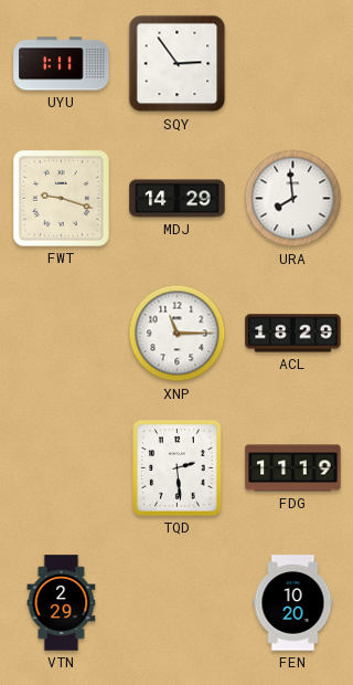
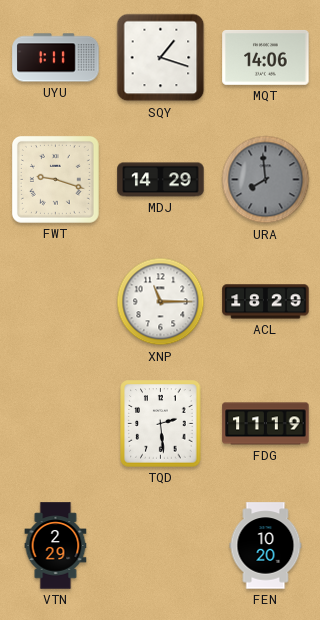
SQY: 2:54 -> 1:18 (161, 58)
MQT: none -> 14:06 (266, 57)
URA dial: white -> grey (266, 180)
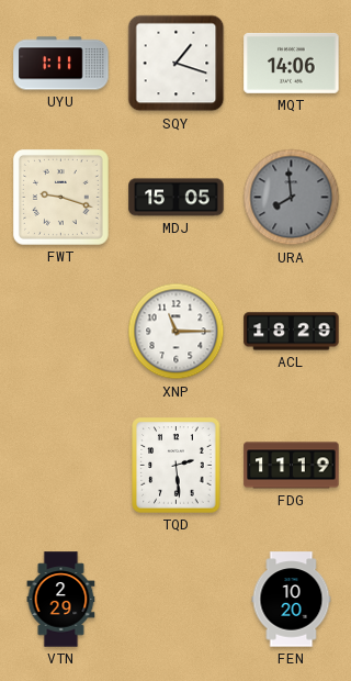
MDJ: 14:29 -> 15:05 (177, 198)
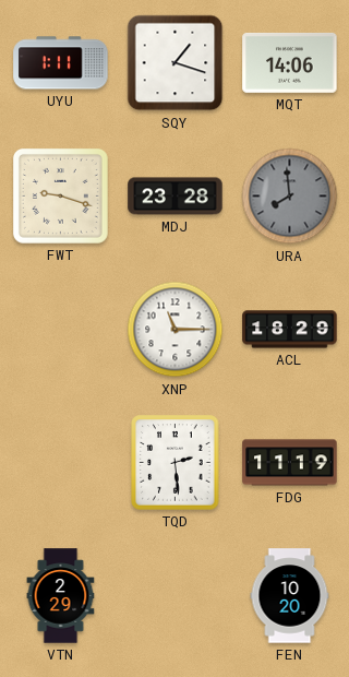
MDJ: 15:05 -> 23:28 (176, 197)
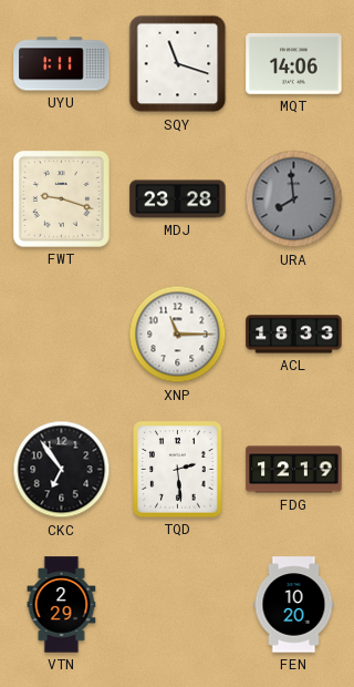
SQY: 1:18 -> 11:18 (178, 64)
ACL: 18:29 -> 18:33 (294, 335)
CKC: none -> 6:54 (62, 470)
FDG: 11:19 -> 12:19 (294, 470)
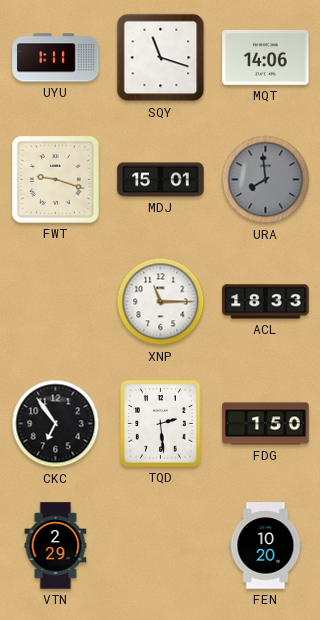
MDJ: 23:28 -> 15:01 (161, 180)
FDG: 12:19 -> 1:50 (266, 424)
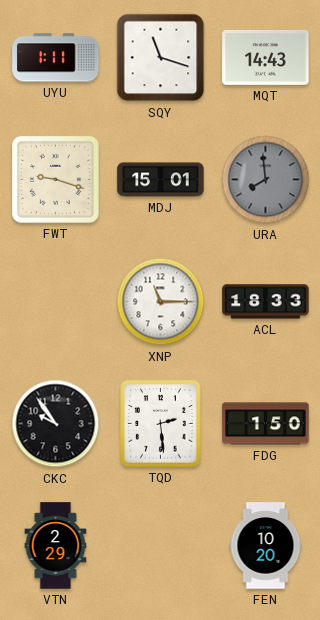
MQT: 14:06 -> 14:43 (266, 57)
CKC: 6:54 -> 9:54 (56, 424)
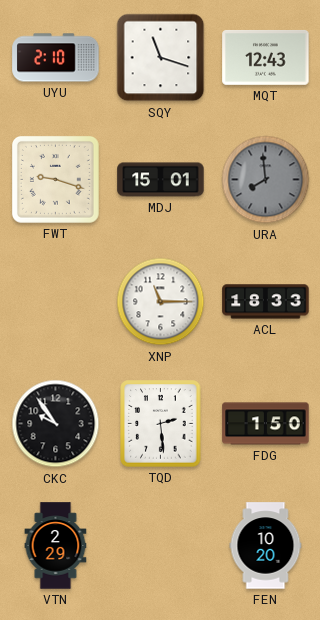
UYU: 1:11 -> 2:10 (56, 58)
MQT: 14:43 -> 12:43 (266, 57)
